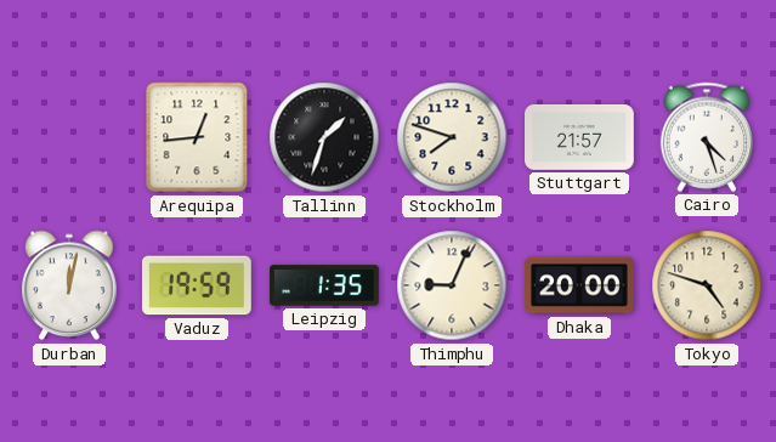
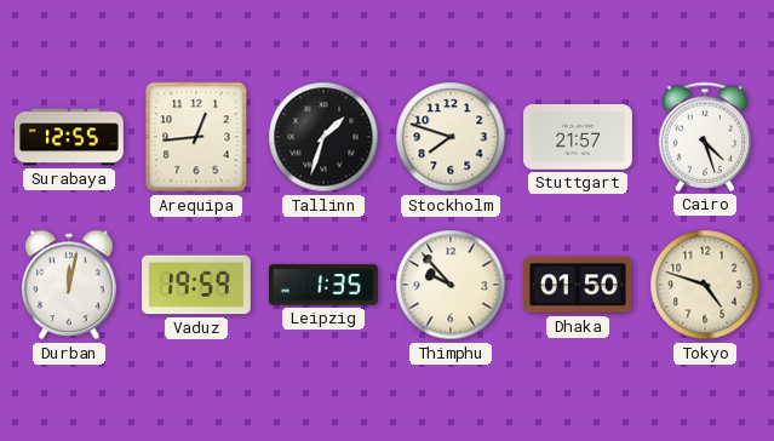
Surabaya: none -> 12:55 (70, 137)
Thimphu: 9:04 -> 9:53 (451, 285)
Dhaka: 20:00 -> 01:50 (579, 285)
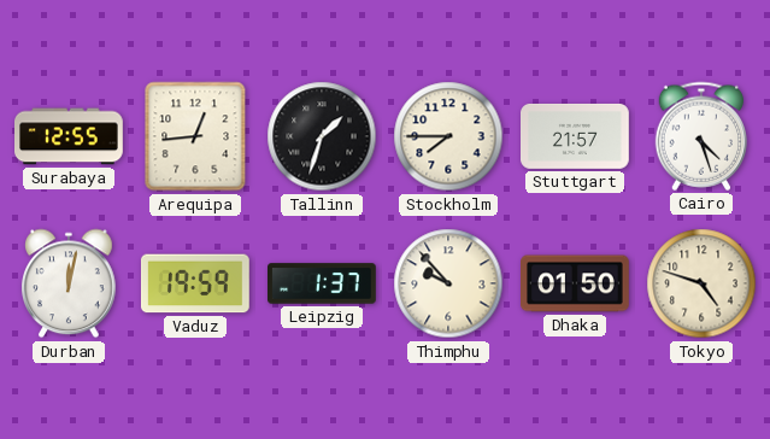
Stockholm: 7:48 -> 7:45 (448, 136)
Leipzig: 1:35 -> 1:37 (323, 283)
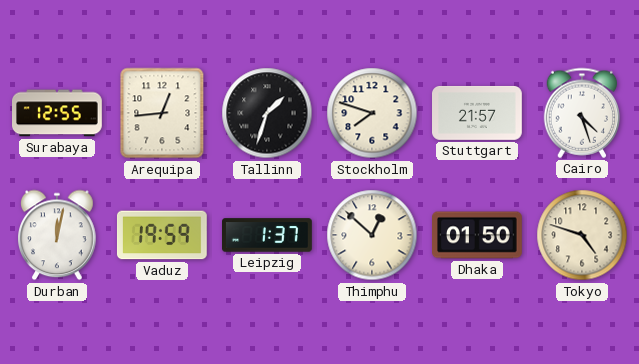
Stockholm: 7:45 -> 7:48 (372, 113)
Thimphu: 9:53 -> 12:52 (372, 235)
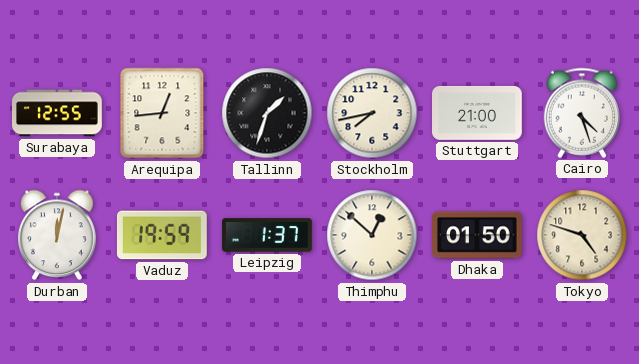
Stockholm: 7:48 -> 7:43 (372, 113)
Stuttgart: 21:57 -> 21:00 (478, 113)
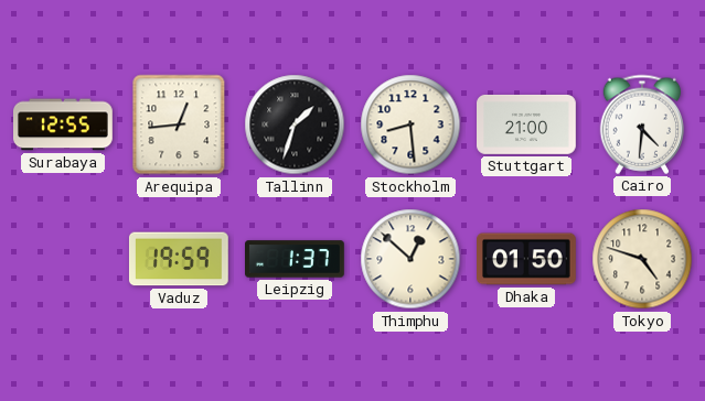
Stockholm: 7:43 -> 8:29 (410, 124)
Cairo: 4:27 -> 4:31 (642, 124)
Durban: 12:02 -> none (57, 235)
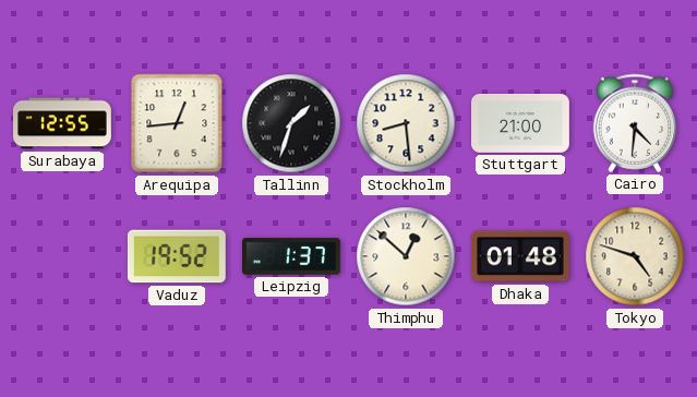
Vaduz: 19:59 -> 19:52 (177, 256)
Dhaka: 01:50 -> 01:48 (521, 256)
